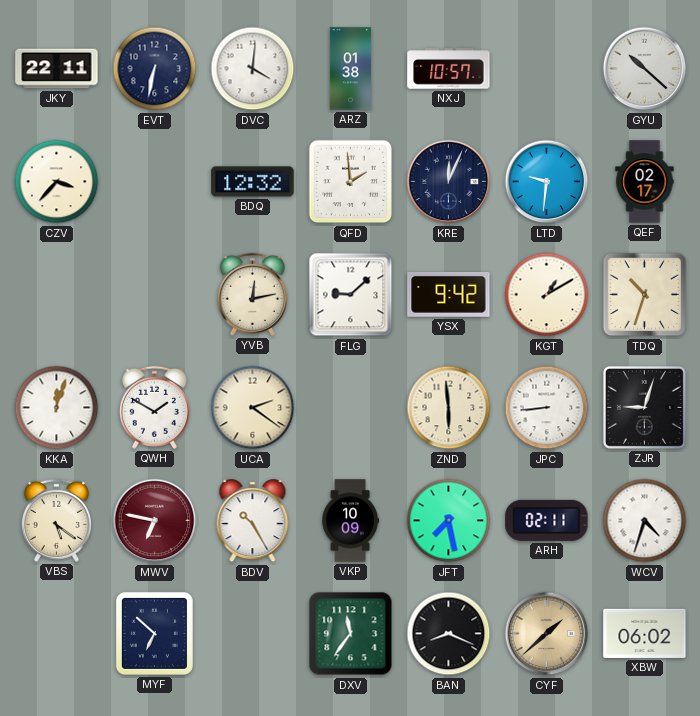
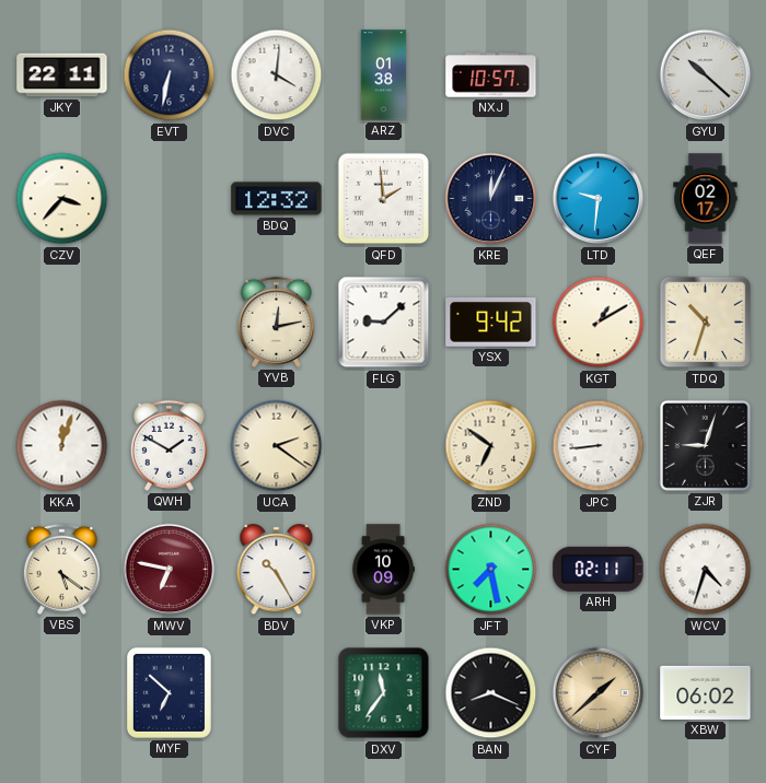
ZND: 5:59 -> 6:51 (491, 446)
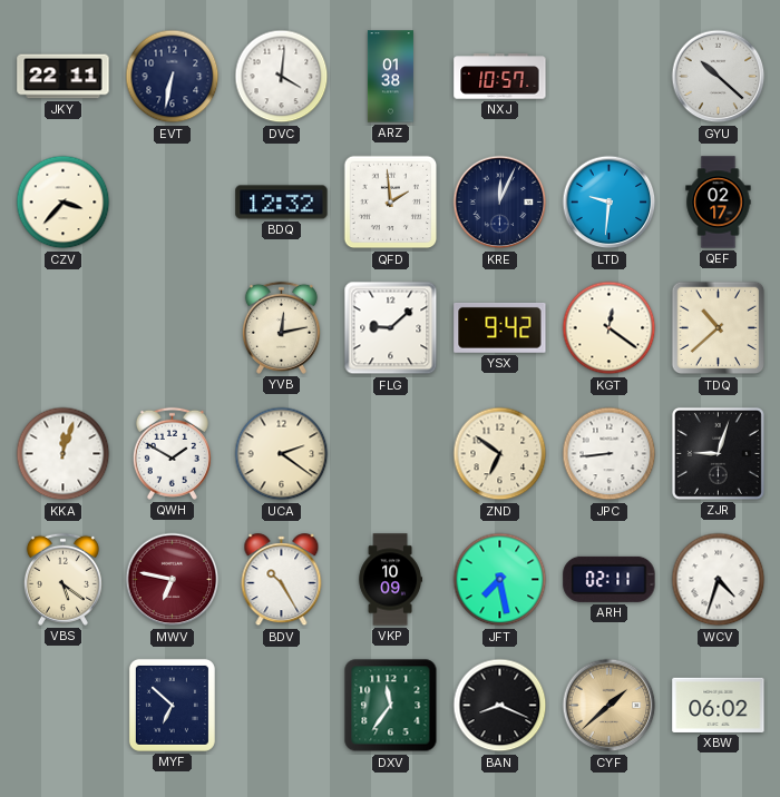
KGT: 1:10 -> 12:21 (610, 328)
TDQ: 10:33 -> 10:38 (719, 328)
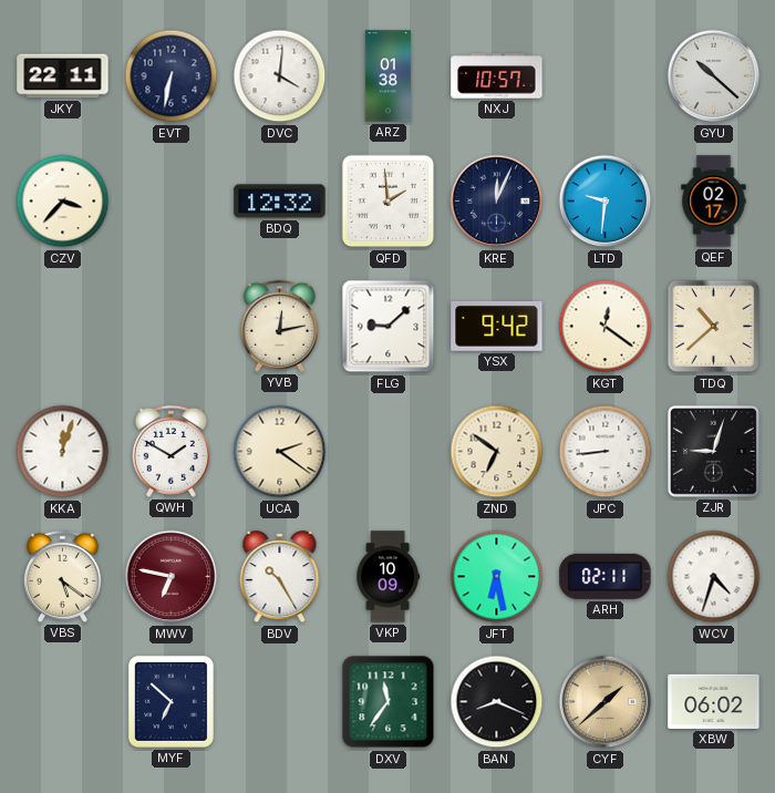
JFT: 7:28 -> 6:28 (497, 577)
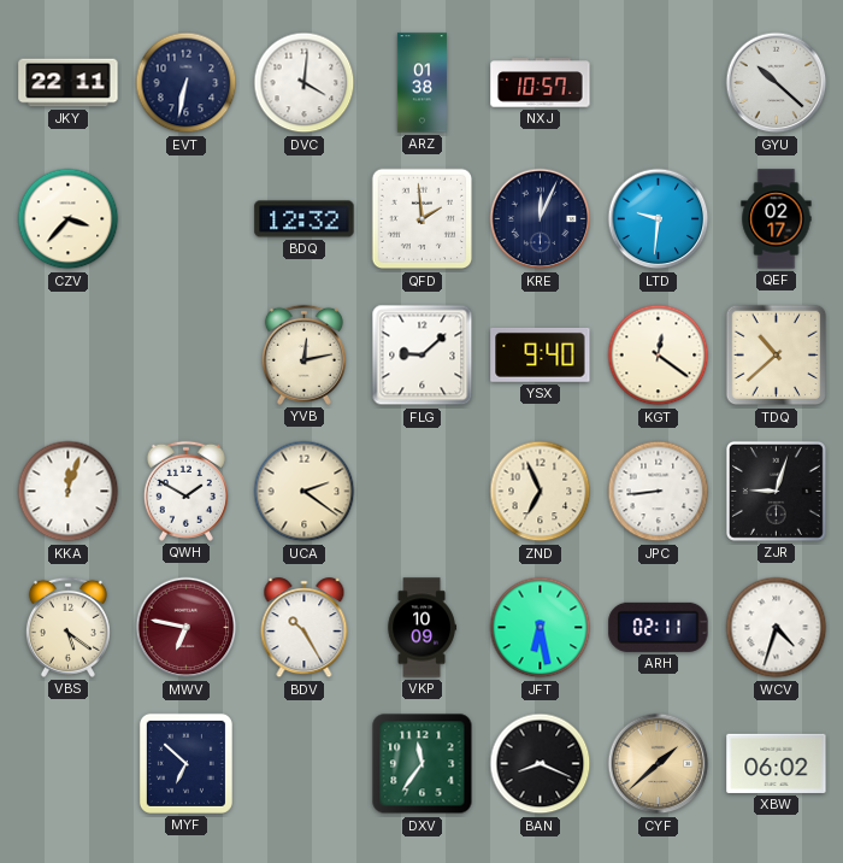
YSX: 9:42 -> 9:40 (541, 354)
ZND: 6:51 -> 6:56 (541, 492)
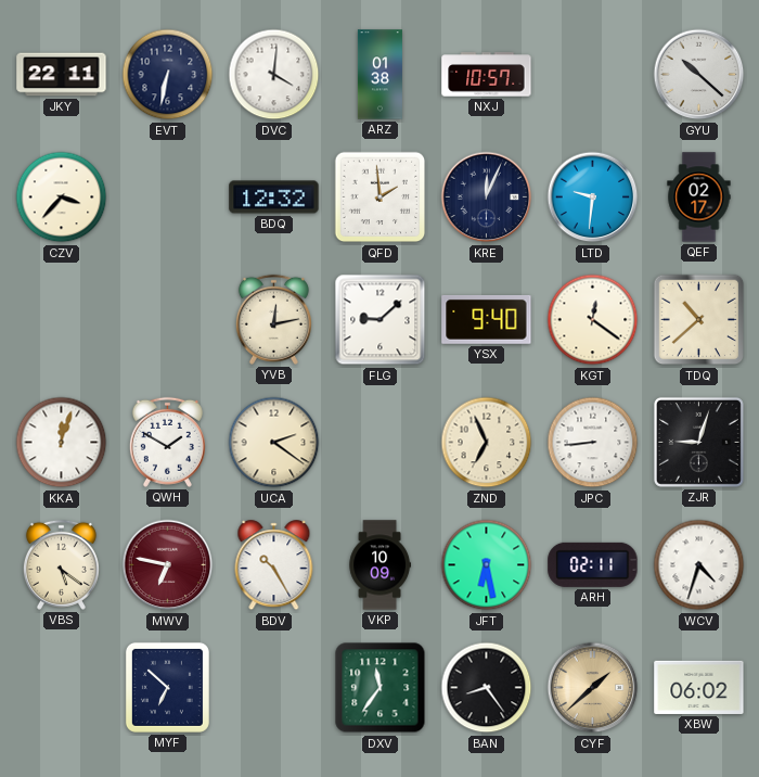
BAN: 8:19 -> 8:24 (487, 688)
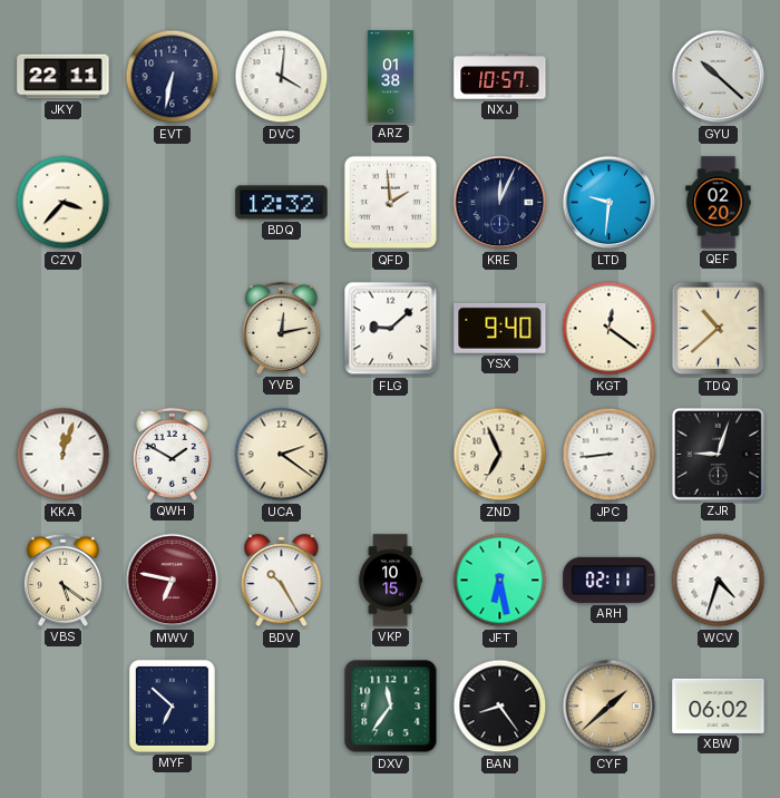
QEF: 02:17 -> 02:20 (719, 203)
VKP: 10:09 -> 10:15 (390, 581)
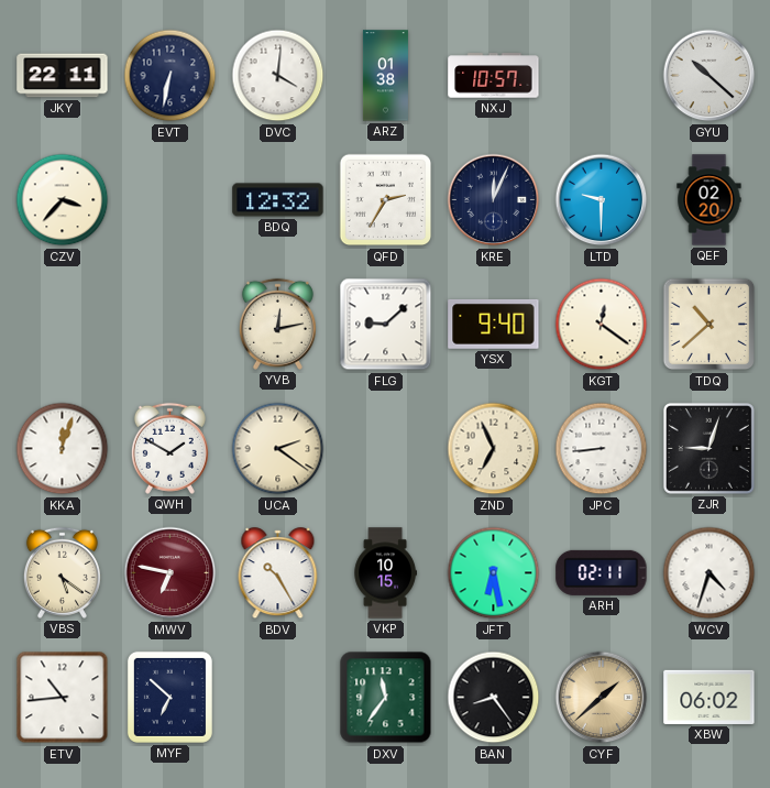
QFD: 1:59 -> 2:35 (386, 200)
LTD: 9:31 -> 9:30 (602, 200)
ETV: none -> 10:44 (63, 698)
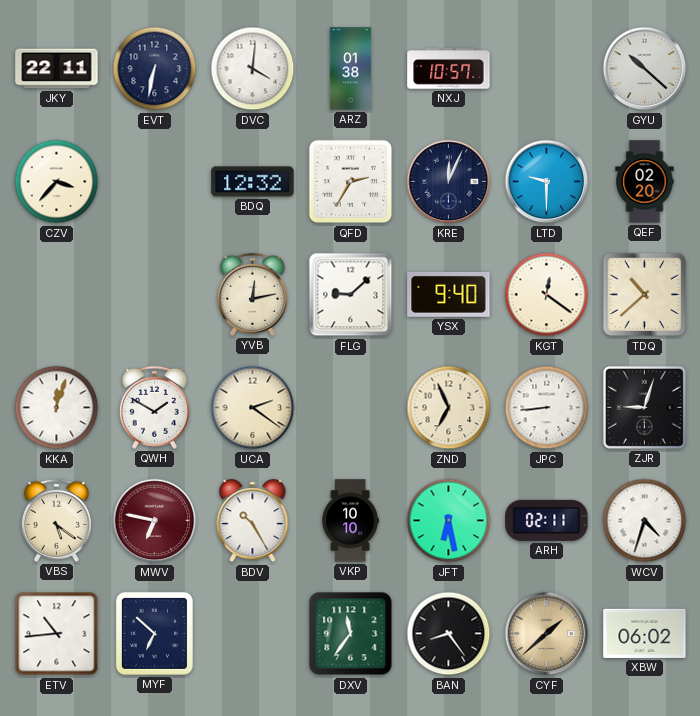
VKP: 10:15 -> 10:10 (350, 521)
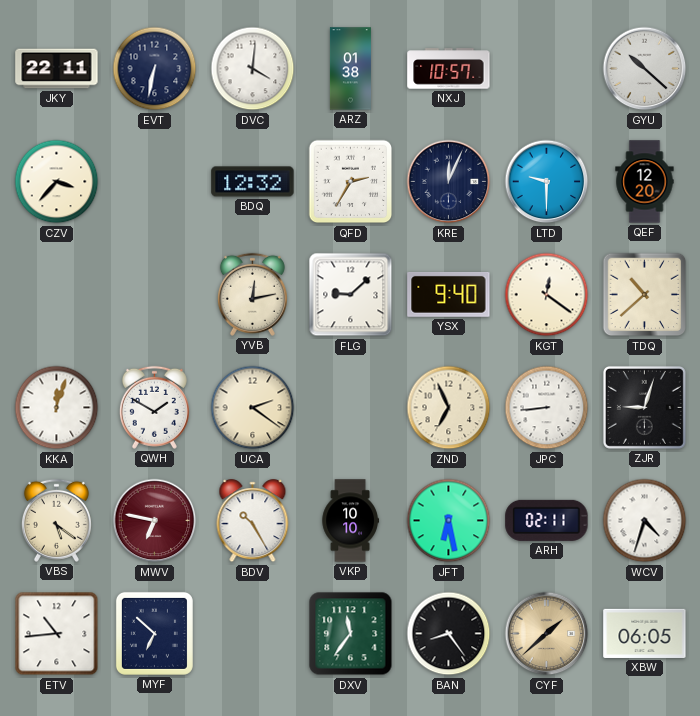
QEF: 02:20 -> 12:20 (645, 182)
XBW: 06:02 -> 06:05 (645, 633)
